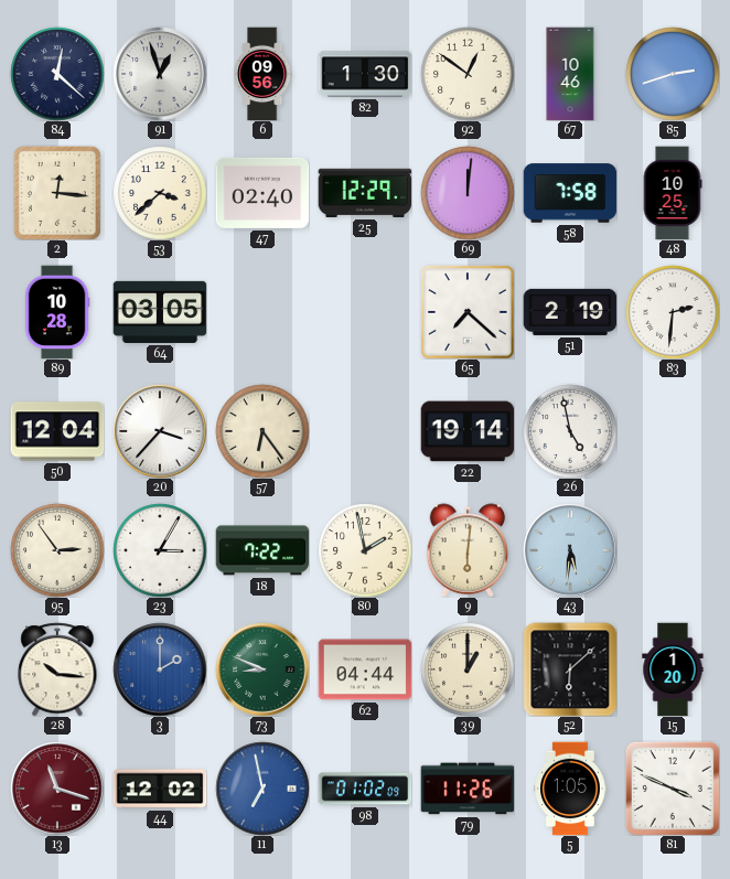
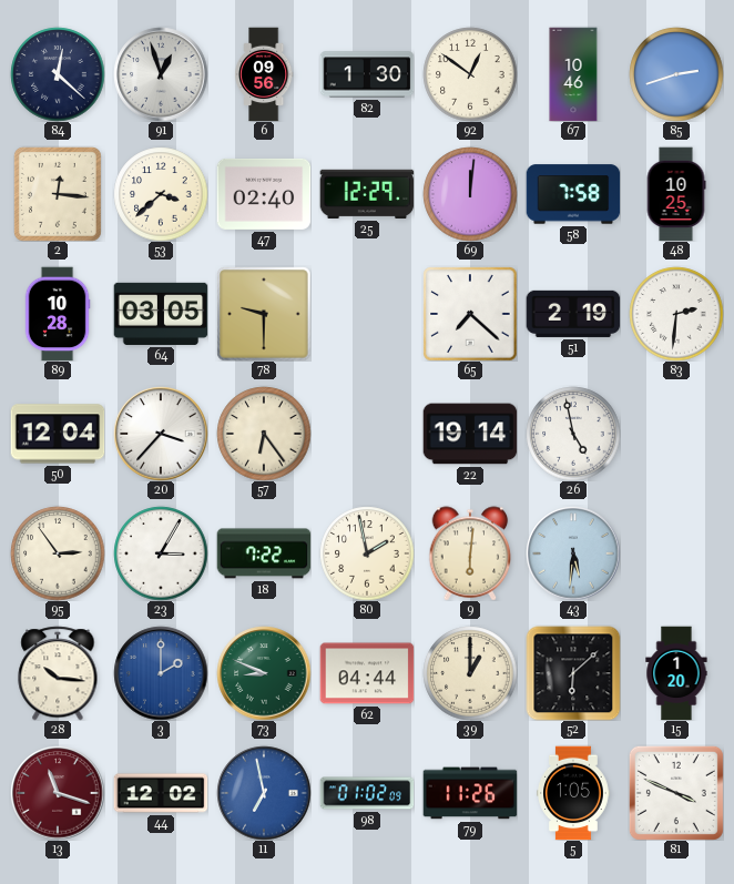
78: none -> 9:30 (264, 314)
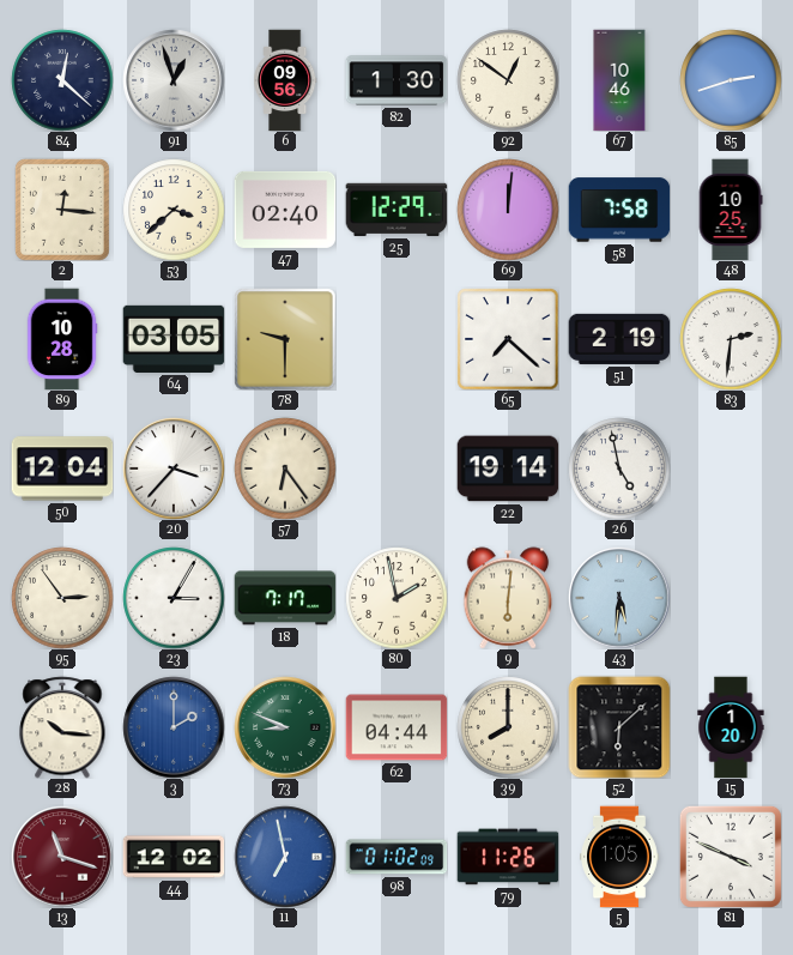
18: 7:22 -> 7:17 (285, 598)
39: 1:00 -> 8:00 (508, 727)
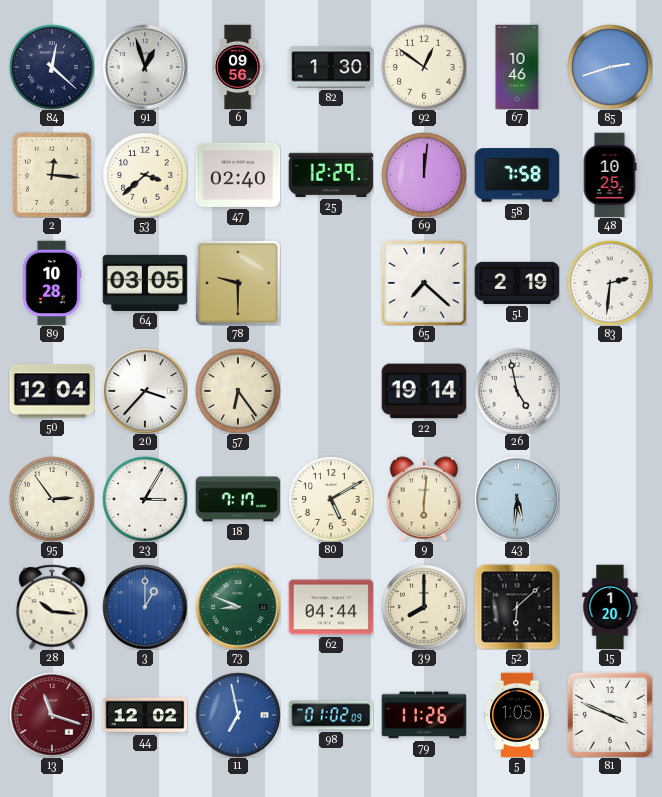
80: 1:58 -> 5:10 (331, 499)
3: 2:00 -> 1:00 (145, 607)
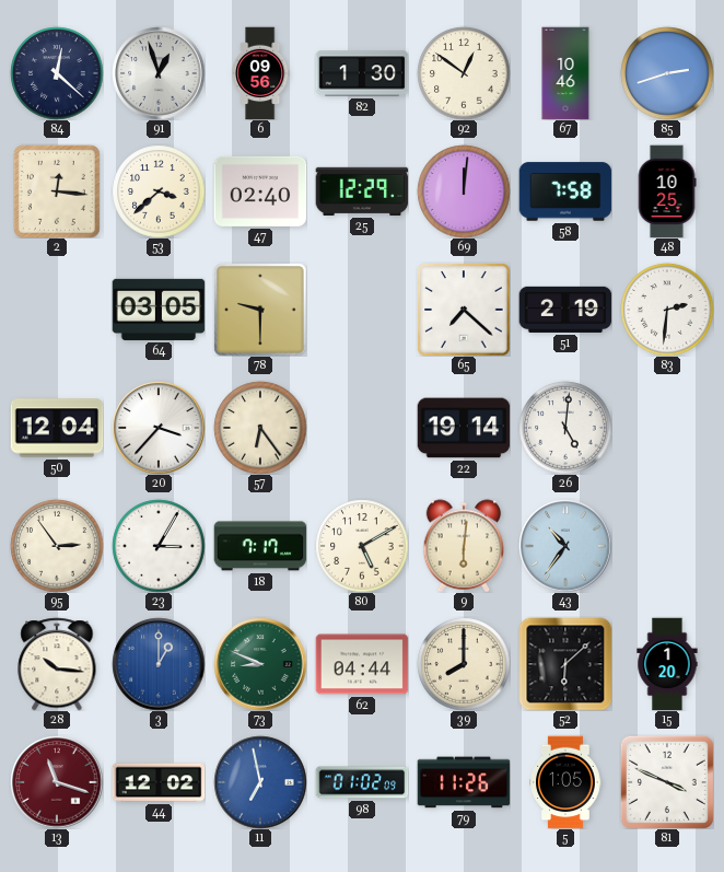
89: 10:28 -> none (52, 283)
26: 4:58 -> 5:01 (565, 428)
43: 5:31 -> 10:36 (565, 546)
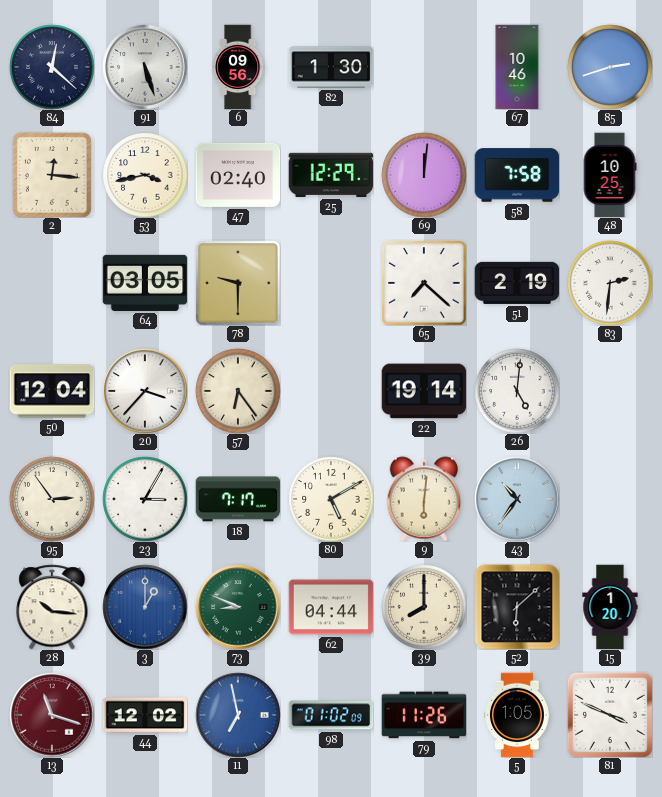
91: 12:57 -> 5:27 (145, 67)
92: 12:51 -> none (464, 73)
53: 3:38 -> 3:43 (145, 175)
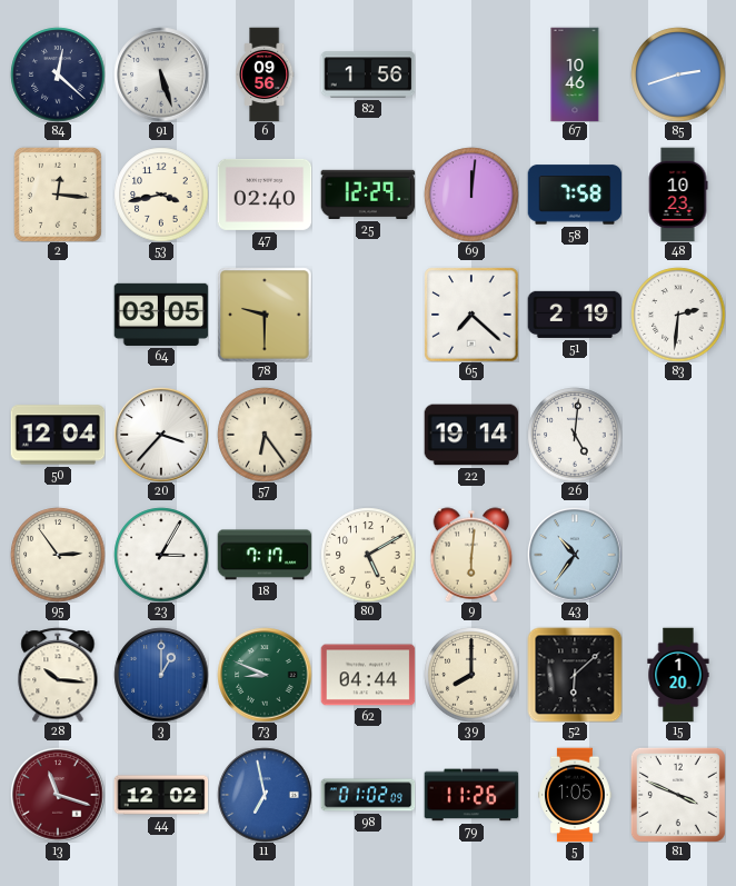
82: 1:30 -> 1:56 (368, 74)
48: 10:25 -> 10:23 (678, 195)
